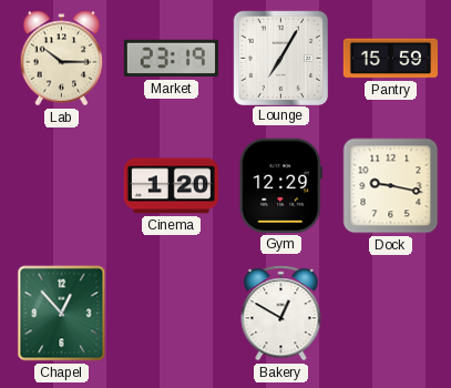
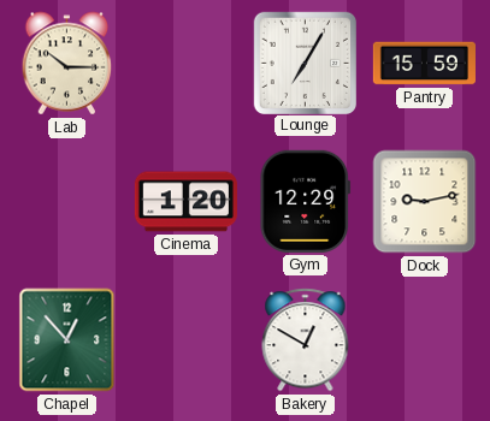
Market: 23:19 -> none (171, 59)
Dock: 9:17 -> 9:13 (425, 202)
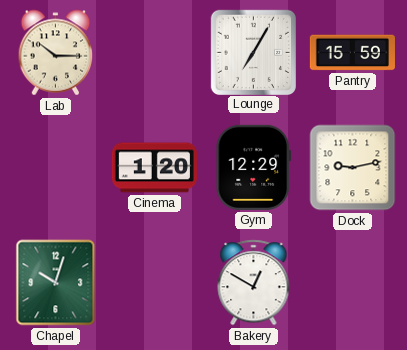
Chapel: 12:53 -> 10:03 (56, 283)
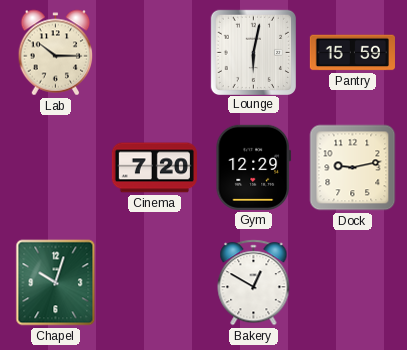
Lounge: 7:05 -> 6:02 (253, 52)
Cinema: 1:20 -> 7:20 (154, 168)
